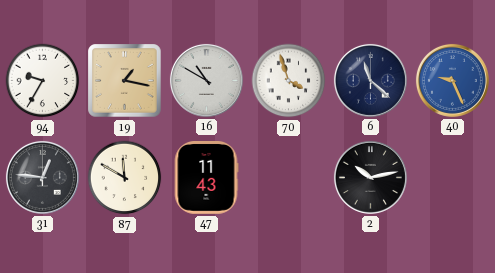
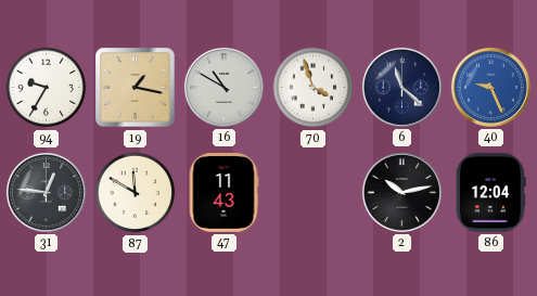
86: none -> 12:04 (490, 193)
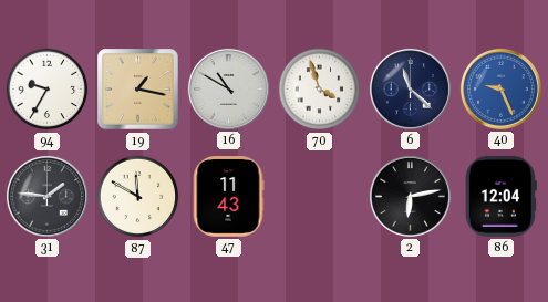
31: 12:46 -> 1:46 (46, 196)
2: 10:13 -> 6:13 (410, 196)
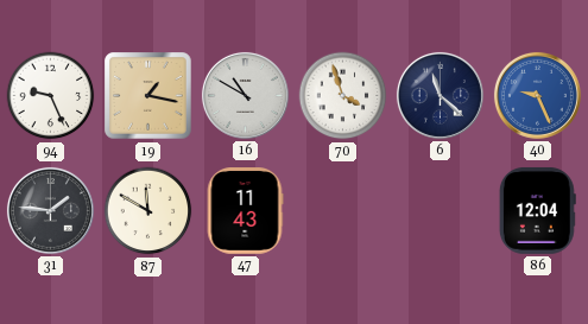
94: 9:35 -> 9:26 (51, 96)
2: 6:13 -> none (410, 196)
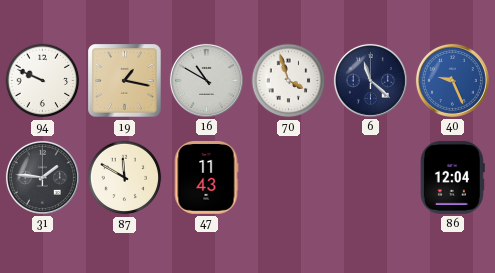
94: 9:26 -> 9:49 (43, 81)
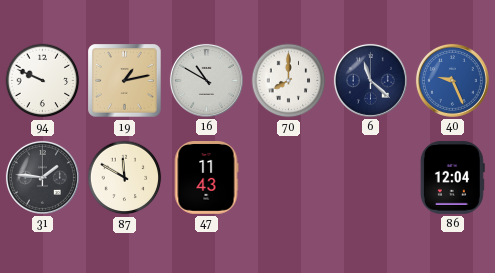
19: 1:17 -> 1:13 (125, 81)
70: 3:57 -> 8:00 (289, 81)
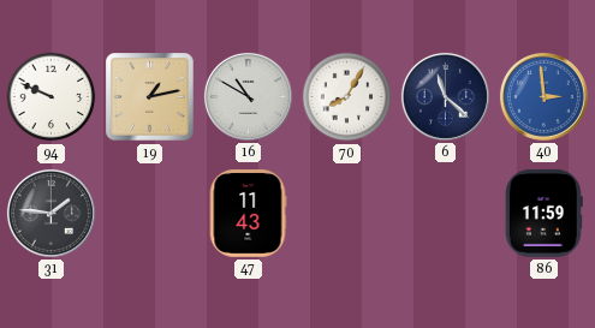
70: 8:00 -> 8:05 (347, 97)
40: 9:26 -> 2:59 (543, 96)
87: 11:50 -> none (125, 178)
86: 12:04 -> 11:59 (543, 214)
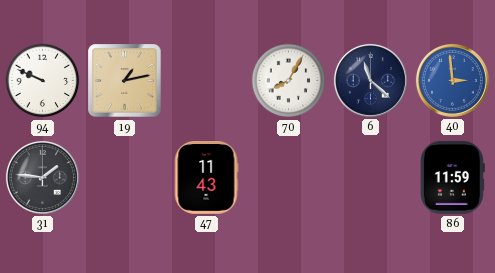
16: 10:50 -> none (248, 96)
